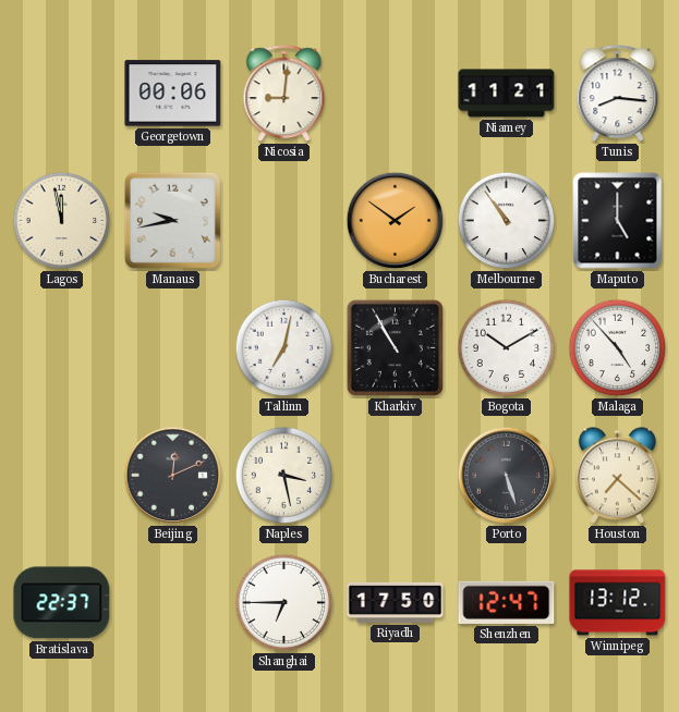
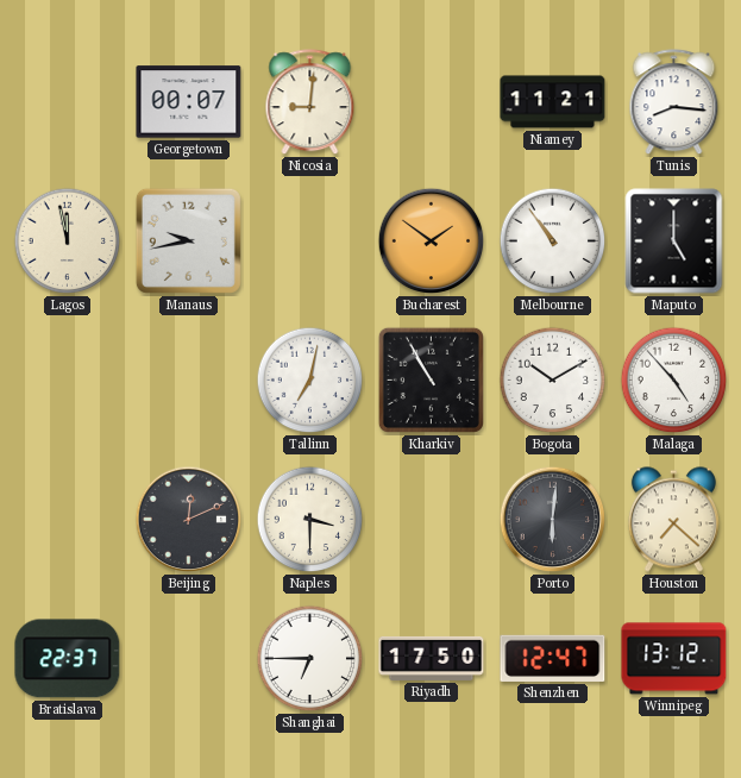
Georgetown: 00:06 -> 00:07 (189, 102)
Naples: 3:28 -> 3:30 (310, 520)
Porto: 5:27 -> 6:01 (553, 520)
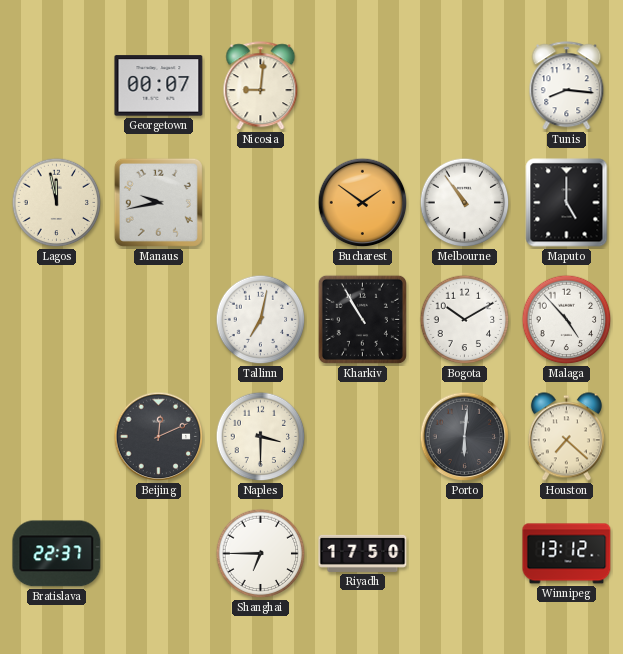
Niamey: 11:21 -> none (553, 102)
Shenzhen: 12:47 -> none (553, 658)
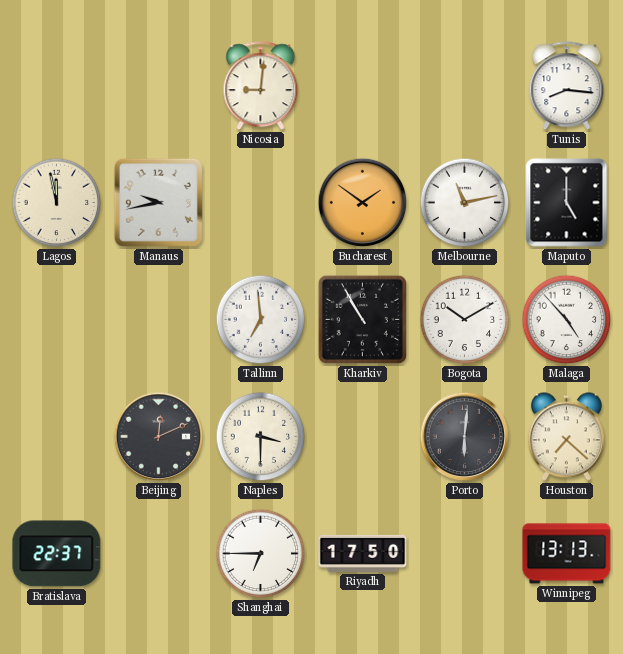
Georgetown: 00:07 -> none (159, 86)
Melbourne: 10:54 -> 11:13 (465, 203)
Tallinn: 7:02 -> 6:59 (261, 320)
Winnipeg: 13:12 -> 13:13 (567, 554)
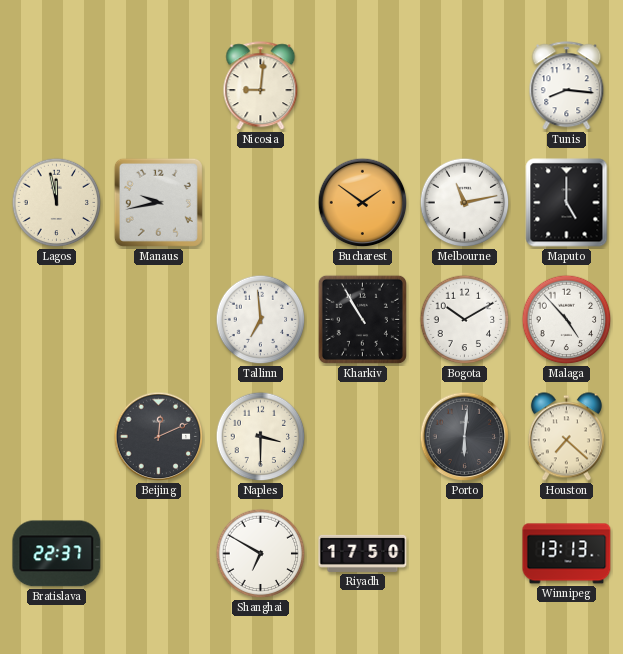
Shanghai: 6:45 -> 6:50 (261, 554)
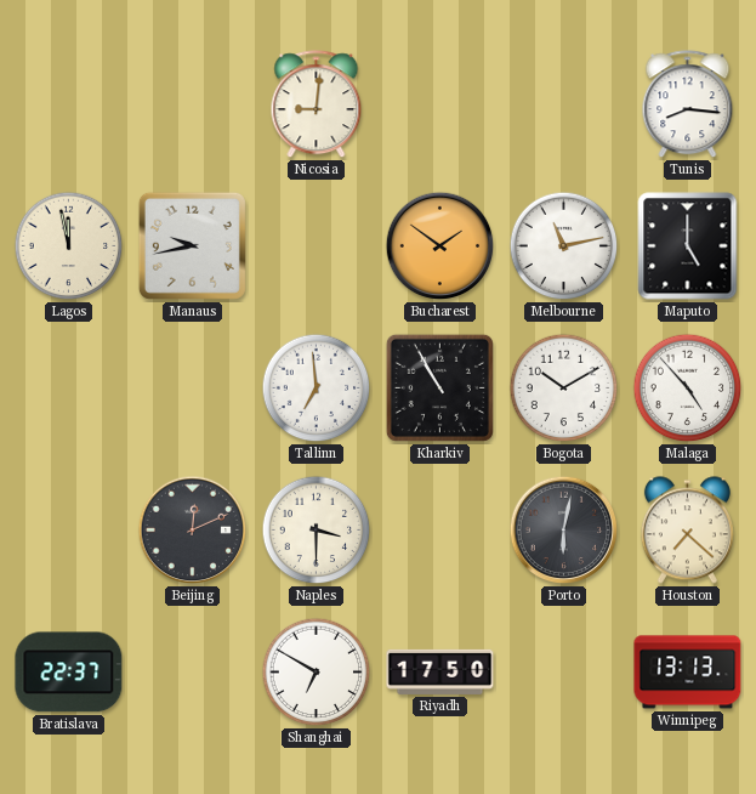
Porto: 6:01 -> 6:02 (564, 531)
